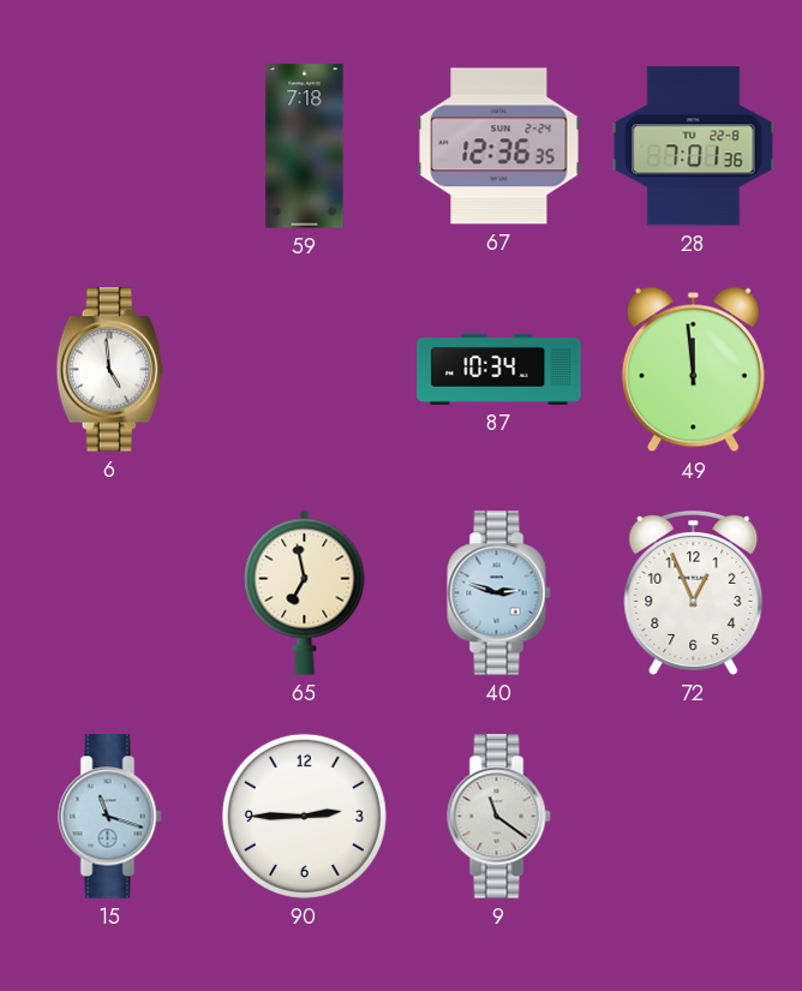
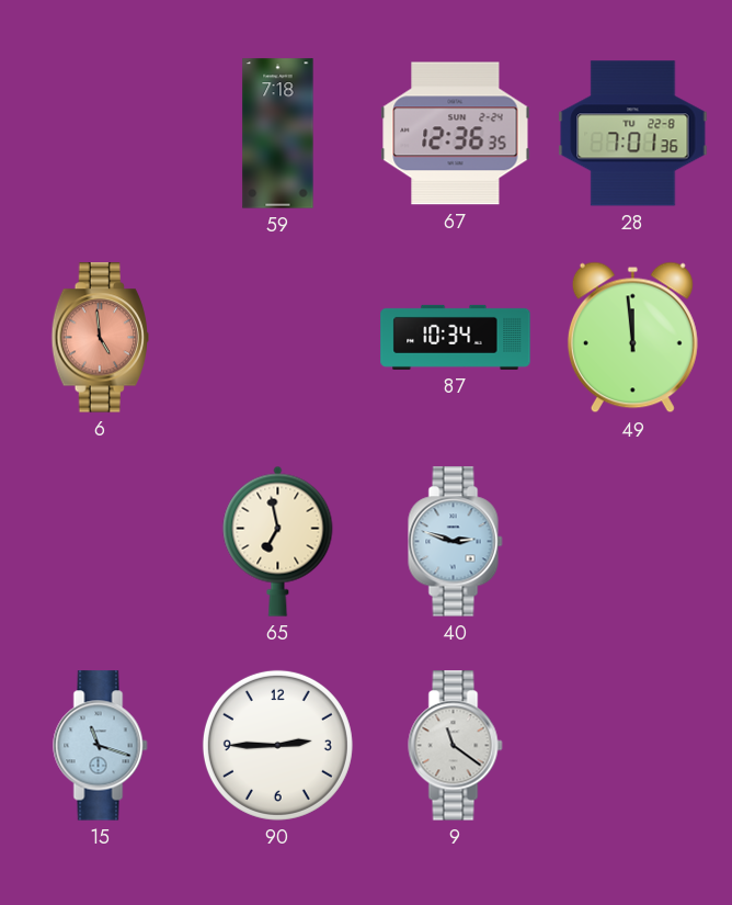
6 dial: white -> salmon (100, 338)
72: 12:56 -> none (694, 593)
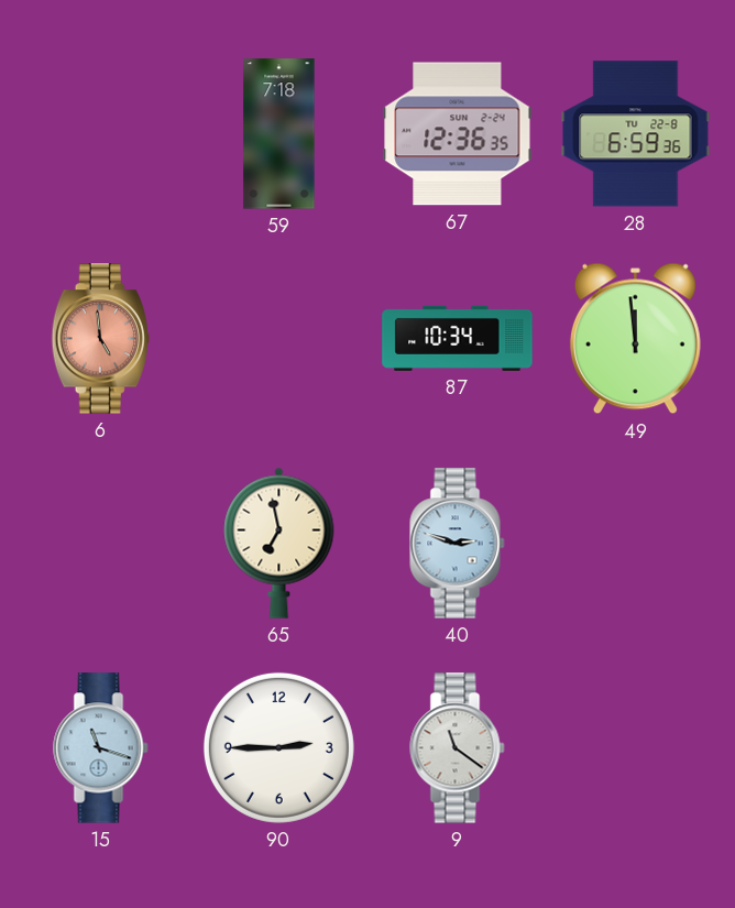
28: 7:01 -> 6:59 (636, 134)
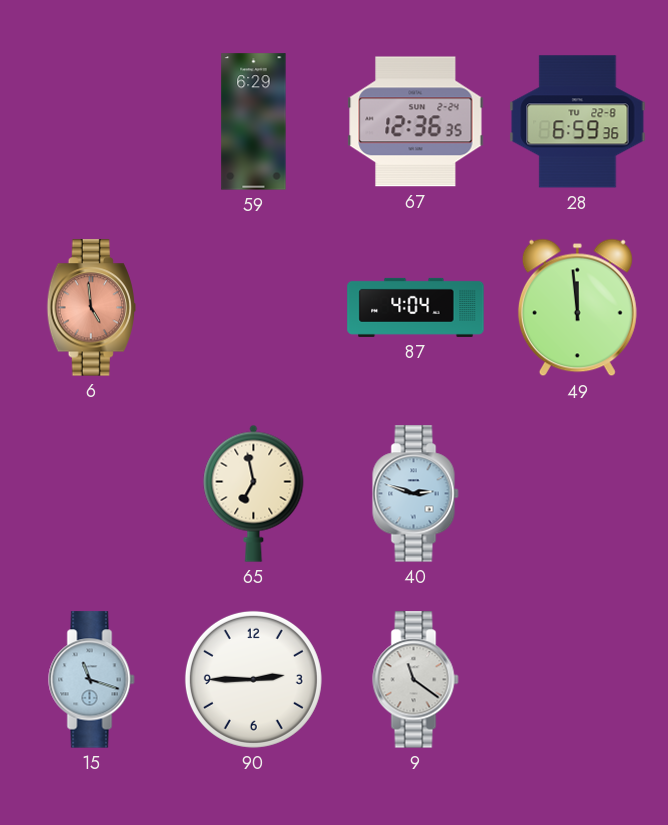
59: 7:18 -> 6:29 (254, 122)
87: 10:34 -> 4:04 (416, 307)
